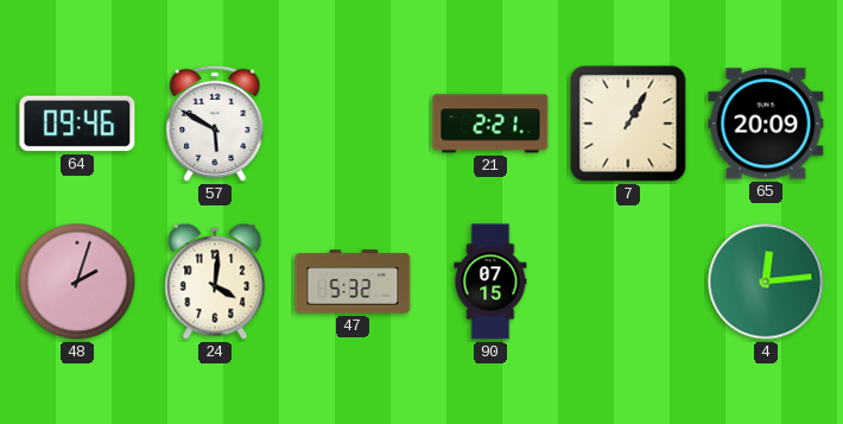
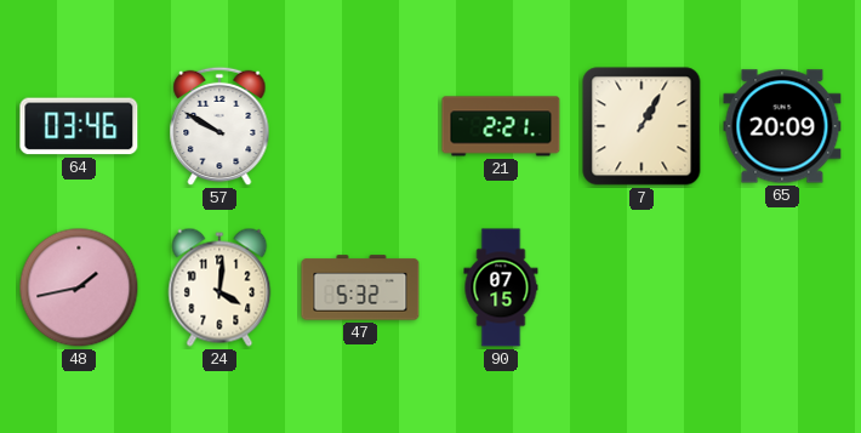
64: 09:46 -> 03:46 (79, 126)
57: 5:50 -> 9:50 (219, 126)
48: 2:03 -> 1:43 (79, 287)
4: 12:14 -> none (766, 281)
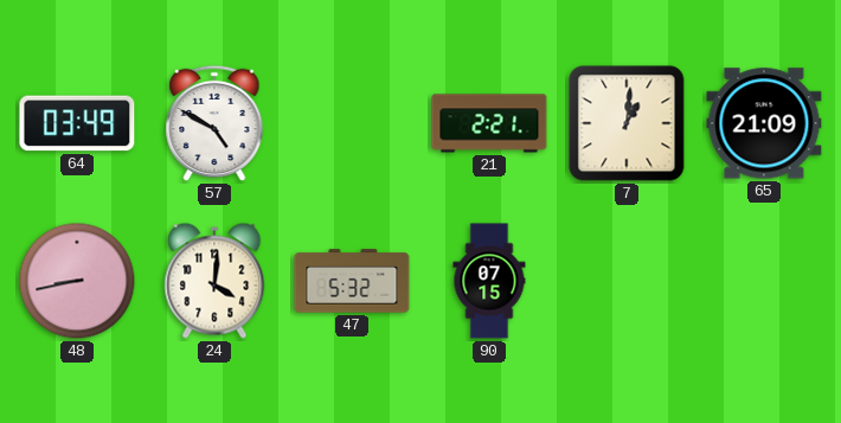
64: 03:46 -> 03:49 (77, 123)
57: 9:50 -> 4:50 (214, 123)
7: 1:05 -> 1:01 (627, 123)
65: 20:09 -> 21:09 (764, 123)
48: 1:43 -> 8:43 (77, 281)
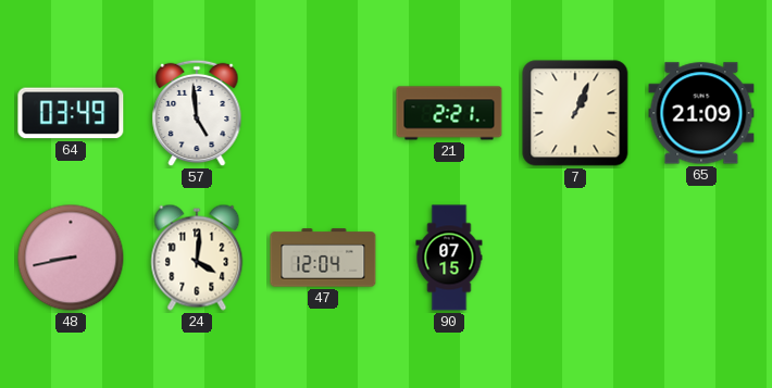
57: 4:50 -> 4:59 (197, 113)
7: 1:01 -> 1:04 (575, 113)
47: 5:32 -> 12:04 (323, 258)
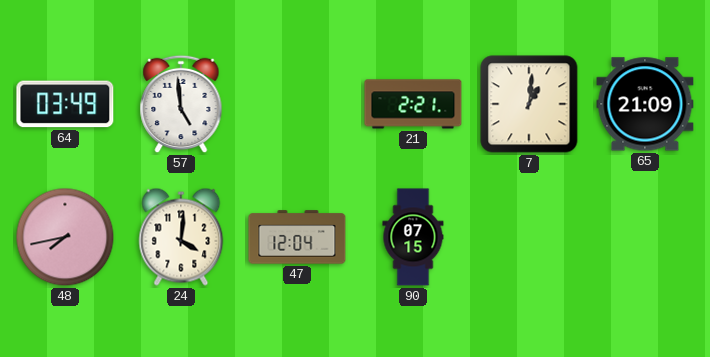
7: 1:04 -> 1:01 (529, 104)
48: 8:43 -> 7:43 (65, 237)
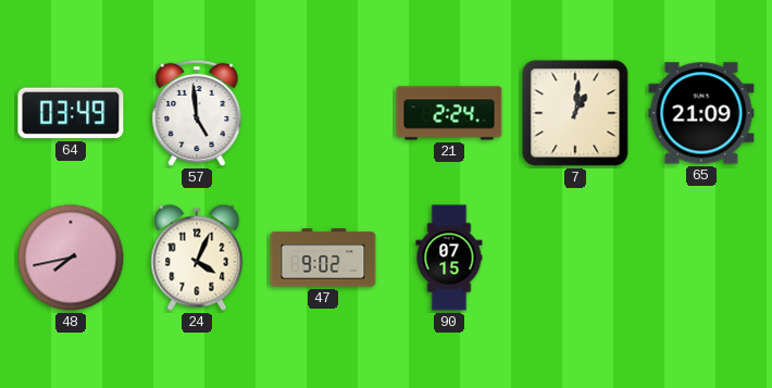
21: 2:21 -> 2:24 (449, 113)
24: 4:01 -> 4:04 (197, 258)
47: 12:04 -> 9:02 (323, 258)
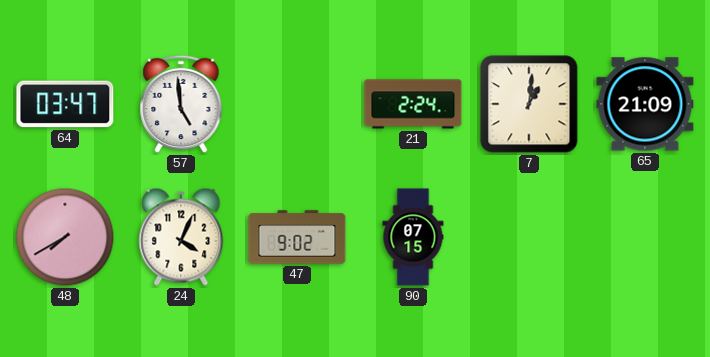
64: 03:49 -> 03:47 (65, 104)
48: 7:43 -> 7:40 (65, 237)
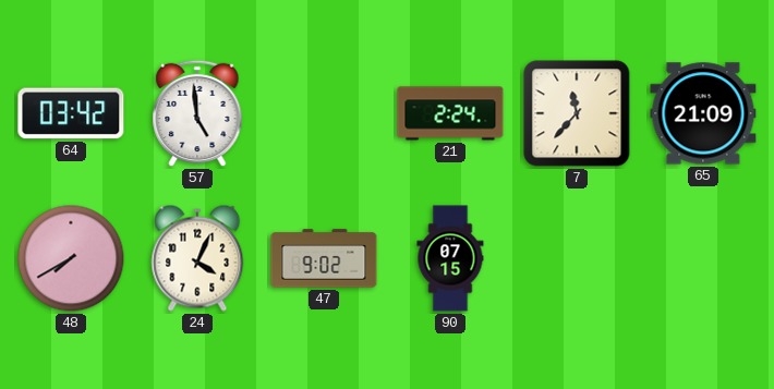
64: 03:47 -> 03:42 (71, 113)
7: 1:01 -> 11:37 (577, 113)
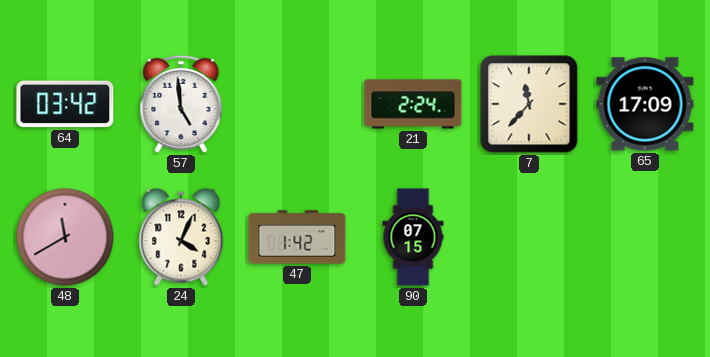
65: 21:09 -> 17:09 (645, 104)
48: 7:40 -> 11:40 (65, 237)
47: 9:02 -> 1:42 (297, 237)
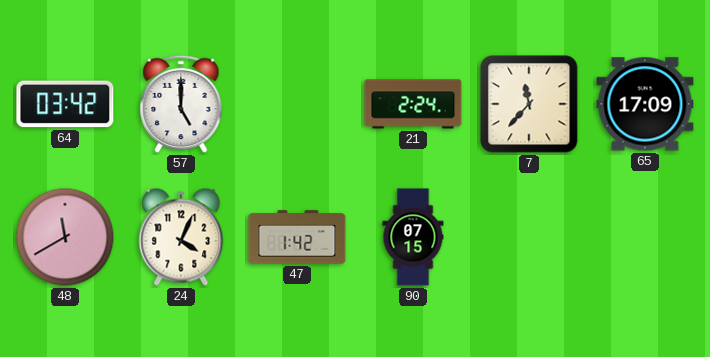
57: 4:59 -> 5:00 (181, 104)
